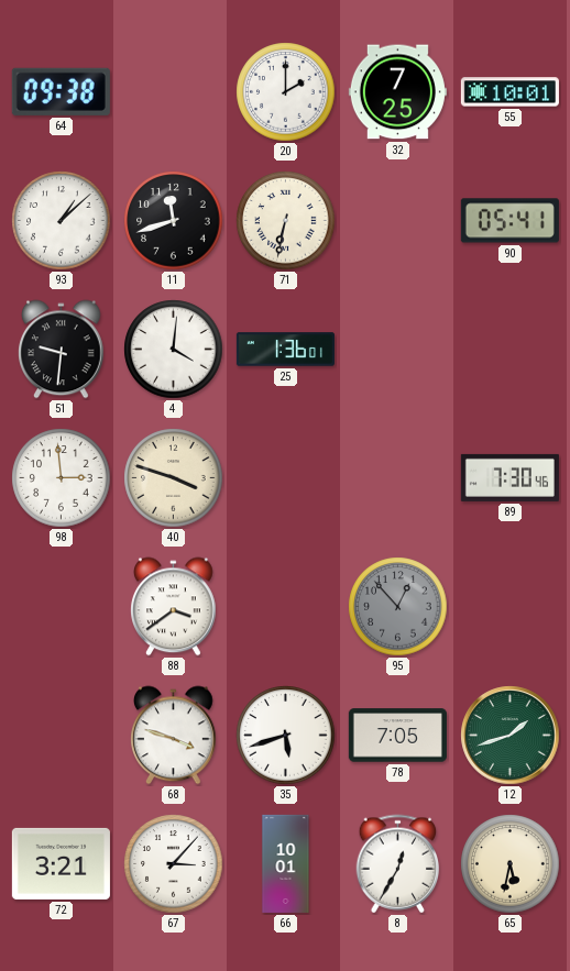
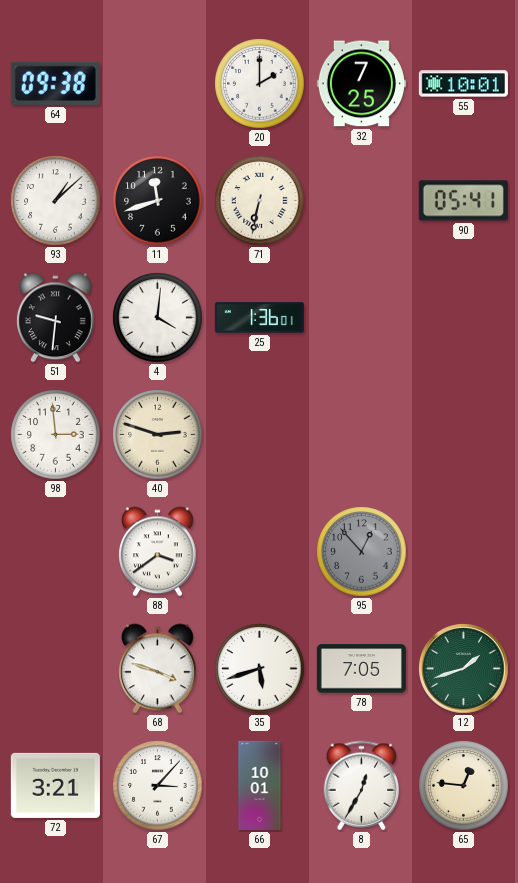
40: 3:48 -> 2:48 (158, 435)
89: 7:30 -> none (509, 477)
65: 5:32 -> 12:46 (464, 786)
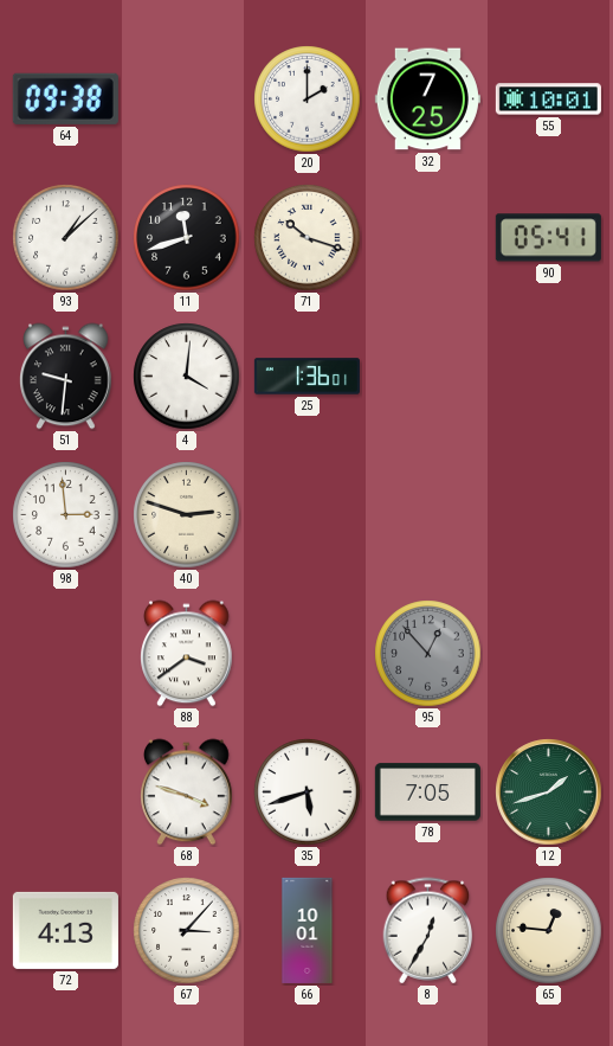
71: 6:32 -> 10:18 (308, 238)
72: 3:21 -> 4:13 (65, 930)
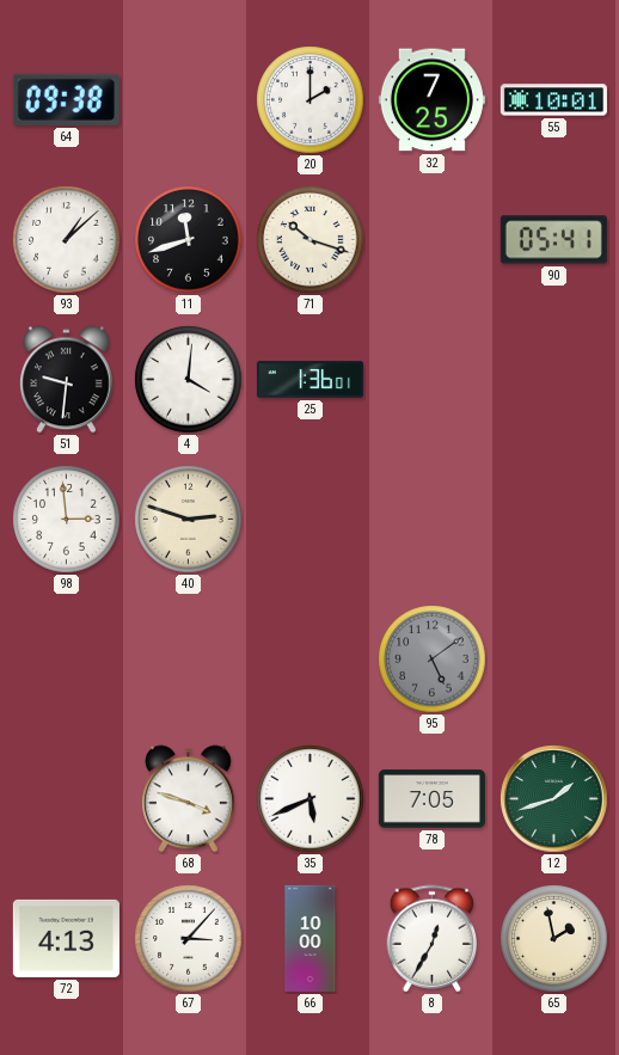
88: 3:39 -> none (187, 654)
95: 12:53 -> 5:09 (433, 660)
35: 5:42 -> 5:41 (311, 799)
66: 10:01 -> 10:00 (311, 938)
65: 12:46 -> 1:58 (554, 939)
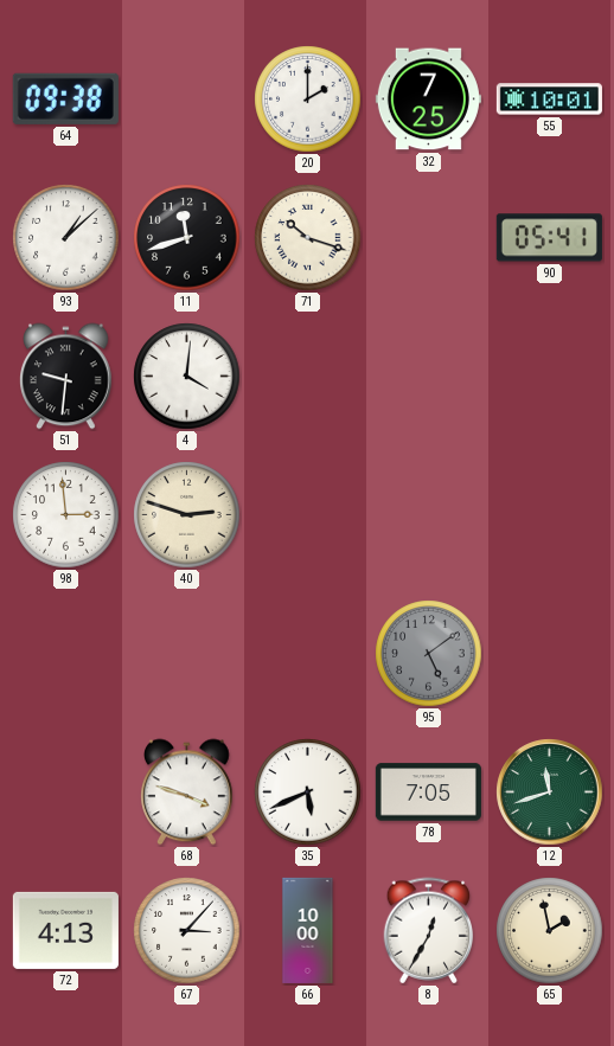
25: 1:36 -> none (309, 380)
12: 1:42 -> 11:42 (550, 792)
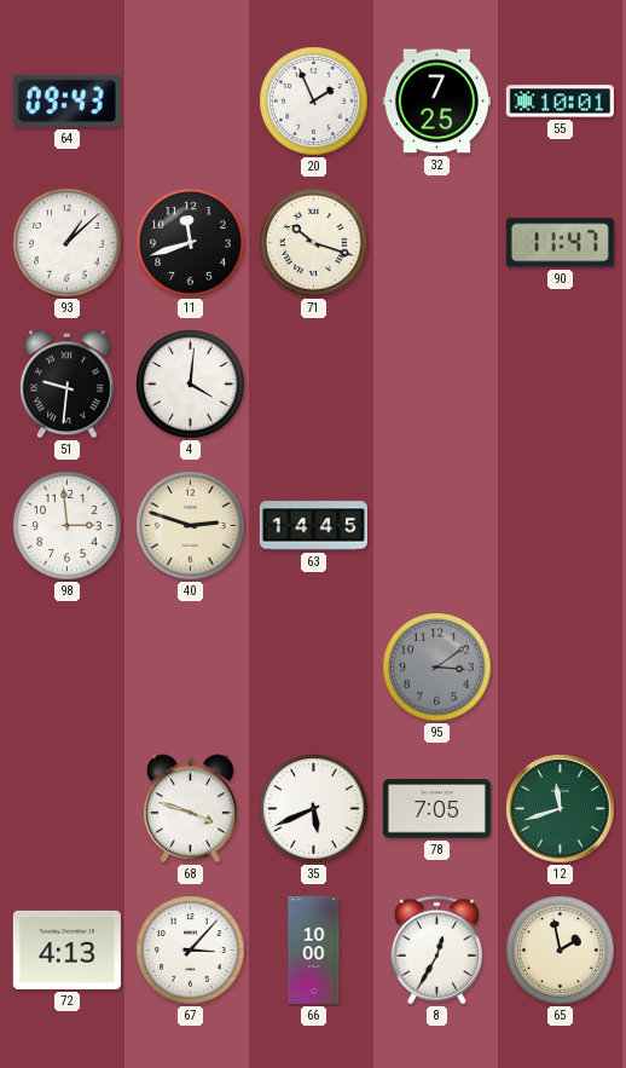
64: 09:38 -> 09:43 (66, 100)
20: 2:00 -> 1:56 (314, 102)
90: 05:41 -> 11:47 (560, 243)
63: none -> 14:45 (313, 526)
95: 5:09 -> 3:09 (437, 668)
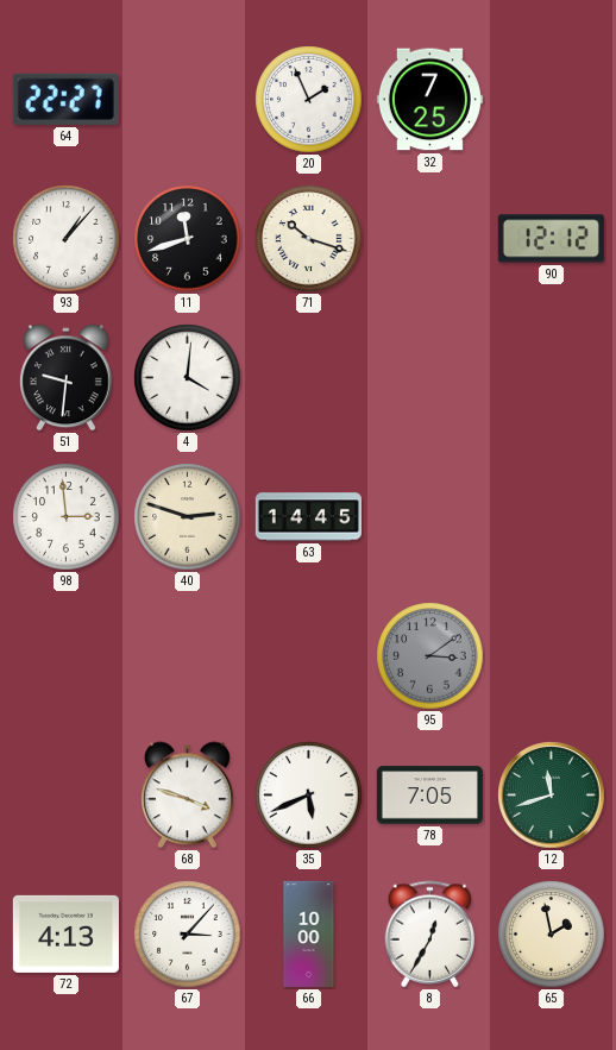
64: 09:43 -> 22:27 (65, 99)
55: 10:01 -> none (560, 102)
93: 1:08 -> 1:07 (67, 239)
90: 11:47 -> 12:12 (551, 239)
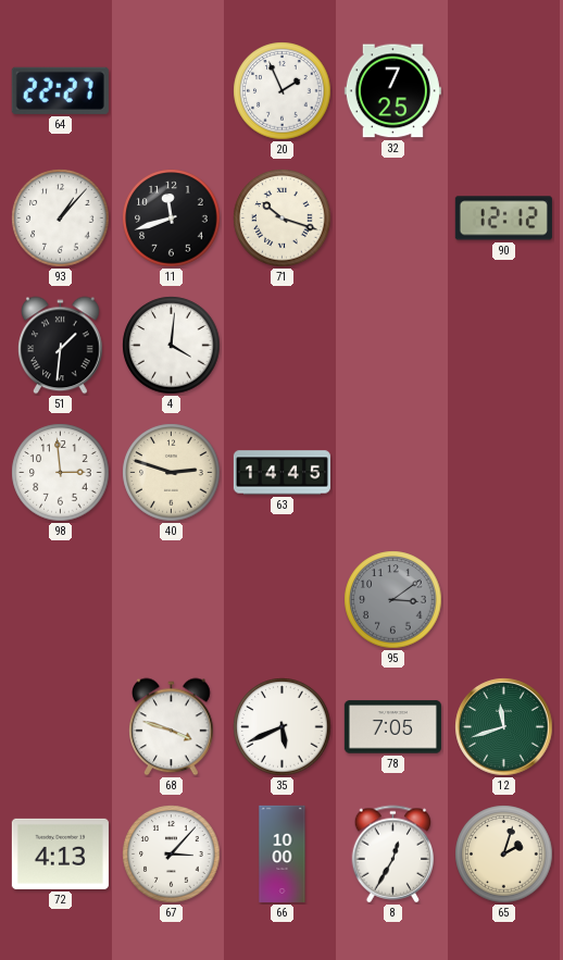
51: 9:31 -> 1:31 (61, 346)
65: 1:58 -> 2:03 (504, 855)
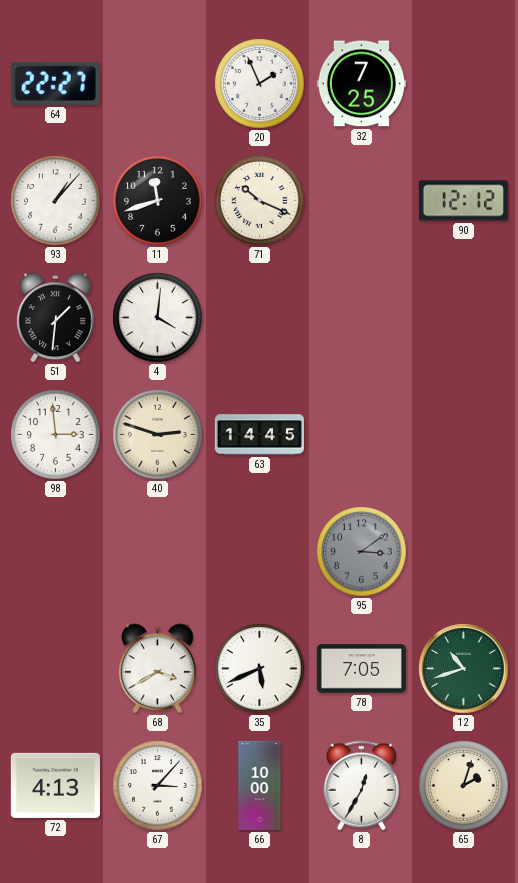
71: 10:18 -> 10:19 (260, 201)
68: 3:48 -> 3:40 (158, 669)
12: 11:42 -> 10:42 (464, 669)
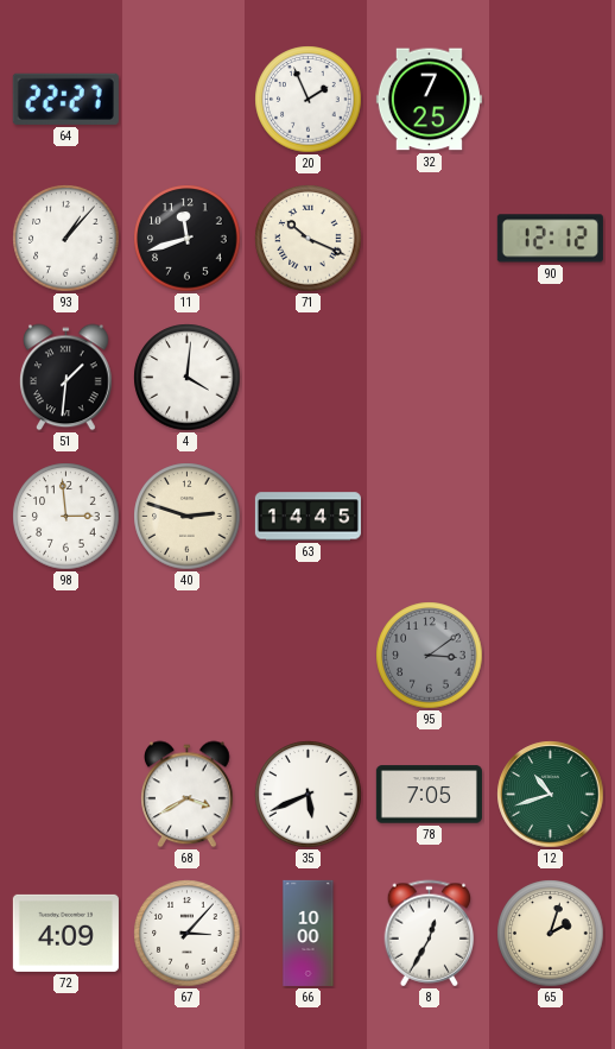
72: 4:13 -> 4:09 (65, 933)
